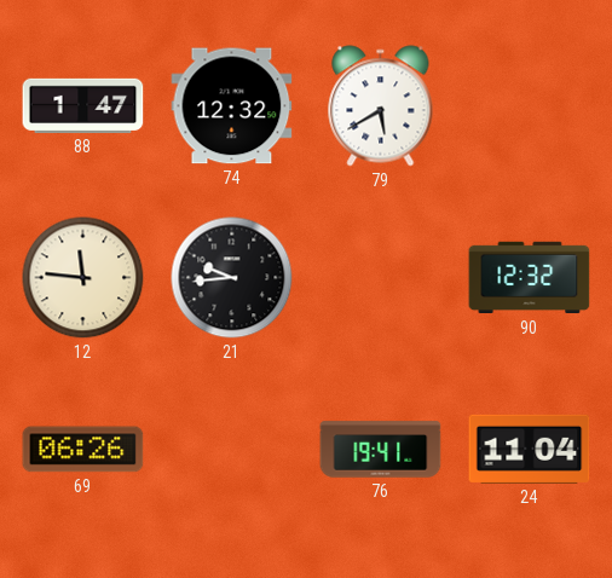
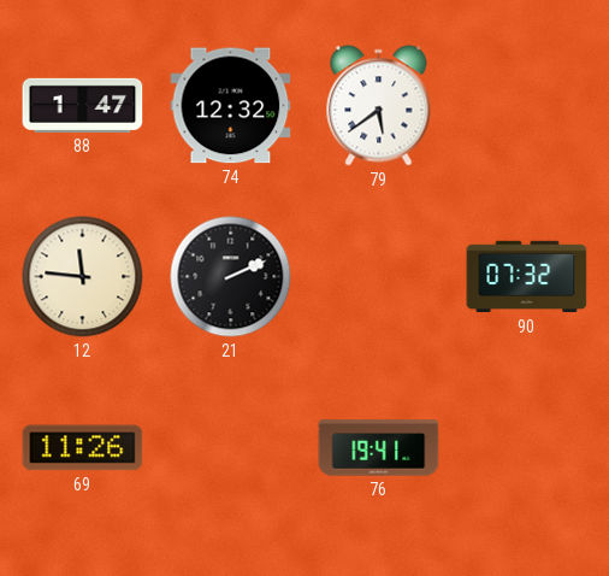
79: 5:40 -> 5:39 (379, 106)
21: 9:44 -> 2:11 (231, 277)
90: 12:32 -> 07:32 (527, 277)
69: 06:26 -> 11:26 (83, 448)
24: 11:04 -> none (530, 449)
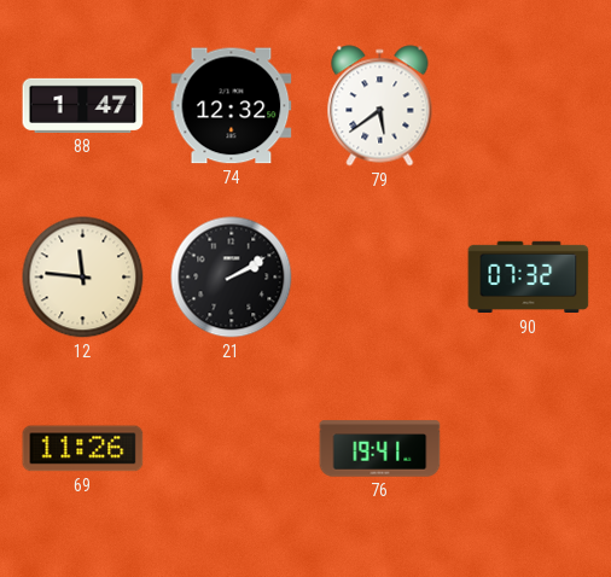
21: 2:11 -> 2:10 (232, 278)
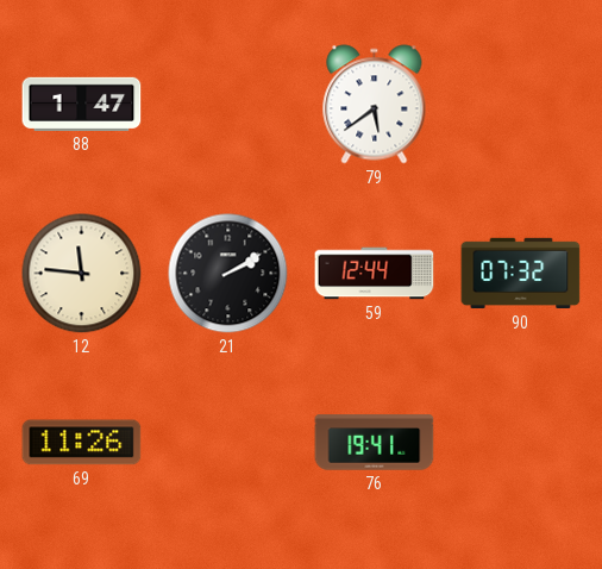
74: 12:32 -> none (232, 106)
59: none -> 12:44 (375, 274)
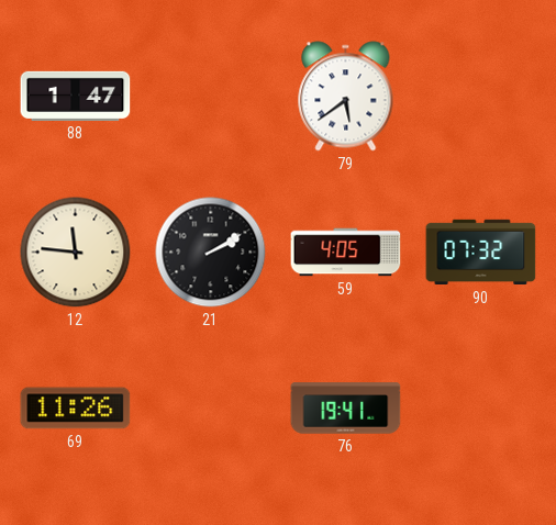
59: 12:44 -> 4:05 (346, 253)
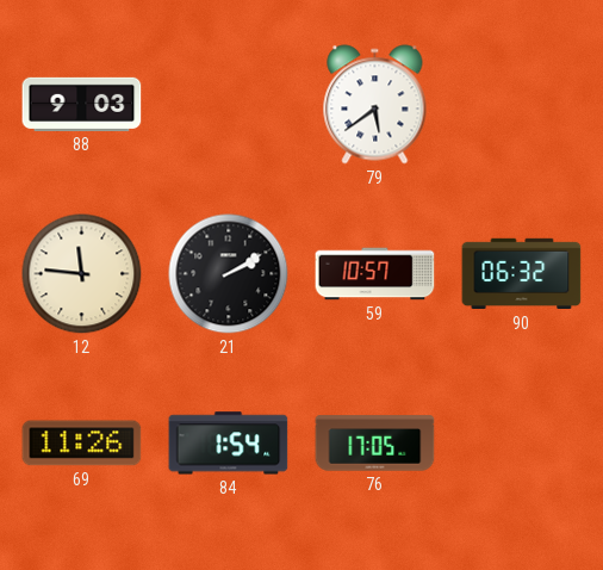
88: 1:47 -> 9:03 (82, 104)
59: 4:05 -> 10:57 (375, 274)
90: 07:32 -> 06:32 (522, 274)
84: none -> 1:54 (229, 444)
76: 19:41 -> 17:05 (375, 444)
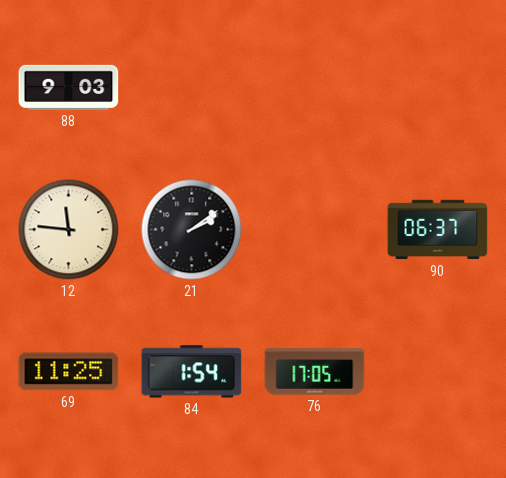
79: 5:39 -> none (375, 105)
21: 2:10 -> 2:09 (192, 230)
59: 10:57 -> none (375, 274)
90: 06:32 -> 06:37 (438, 230)
69: 11:26 -> 11:25 (69, 372)
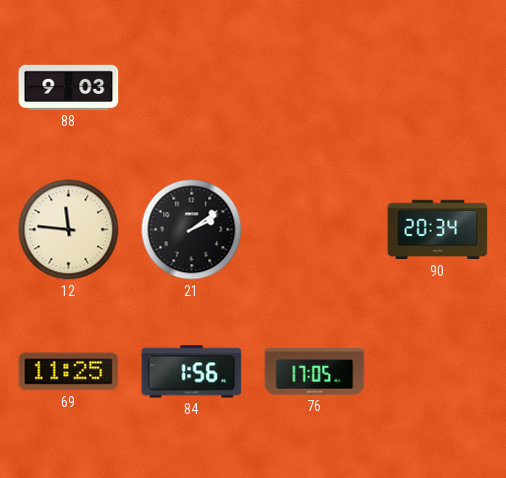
90: 06:37 -> 20:34 (438, 230)
84: 1:54 -> 1:56 (192, 372)
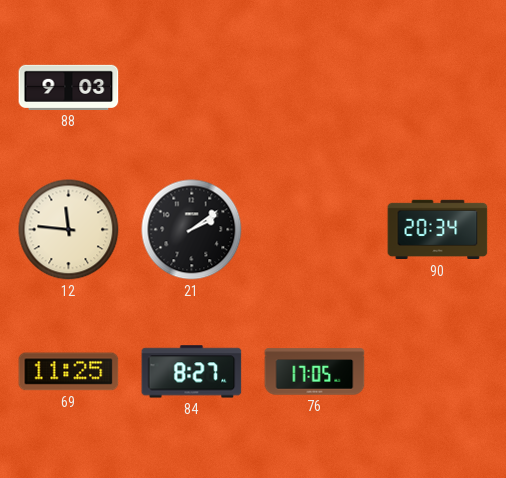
84: 1:56 -> 8:27 (192, 372)
